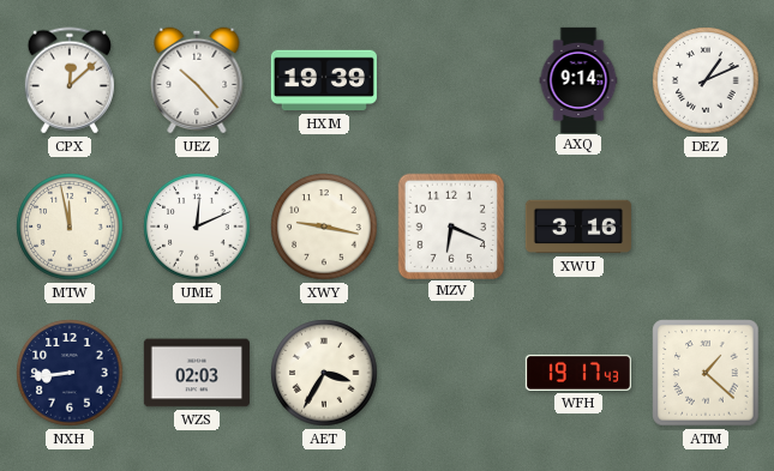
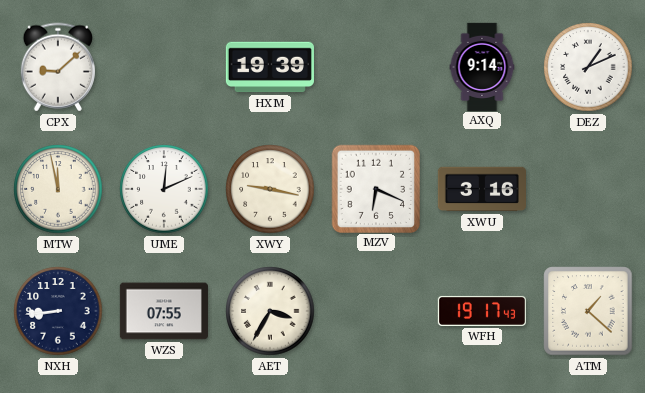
CPX: 12:08 -> 9:08 (58, 67)
UEZ: 10:23 -> none (197, 80)
WZS: 02:03 -> 07:55 (164, 311)
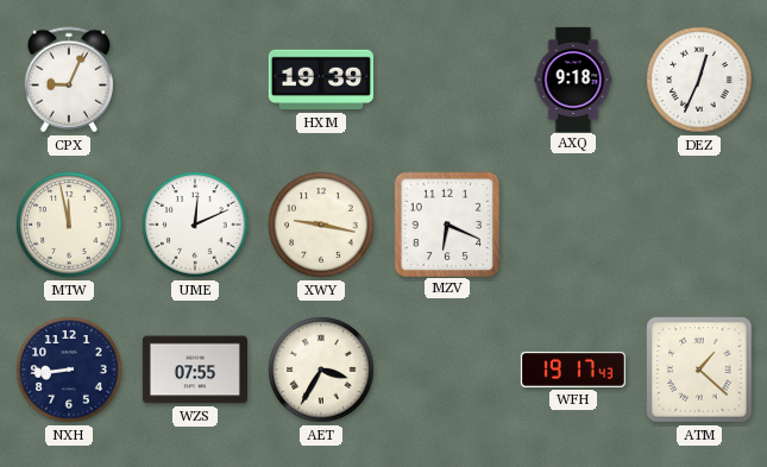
CPX: 9:08 -> 9:04 (69, 80)
AXQ: 9:14 -> 9:18 (573, 78)
DEZ: 1:11 -> 12:34 (699, 80)
XWU: 3:16 -> none (481, 189)
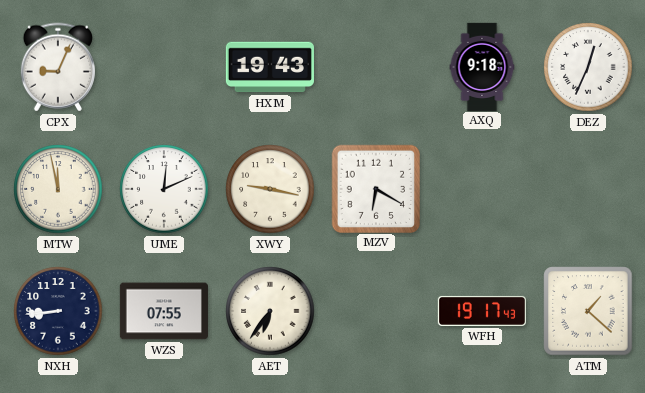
HXM: 19:39 -> 19:43 (270, 67)
MZV: 6:19 -> 6:20 (375, 188)
AET: 3:35 -> 6:36 (270, 311)
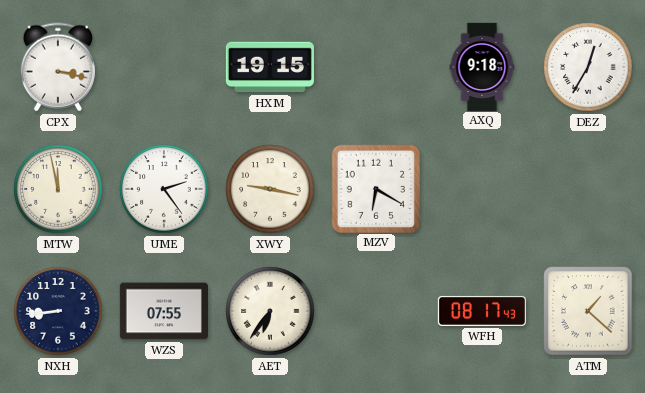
CPX: 9:04 -> 3:17 (58, 67)
HXM: 19:43 -> 19:15 (270, 67)
DEZ: 12:34 -> 12:35 (588, 67)
UME: 12:11 -> 2:24 (164, 189)
WFH: 19:17 -> 08:17 (481, 311)
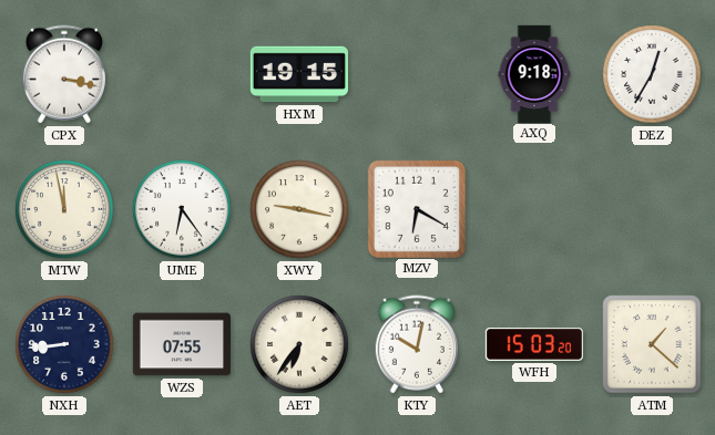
UME: 2:24 -> 6:24 (182, 209)
KTY: none -> 10:02 (417, 344)
WFH: 08:17 -> 15:03 (533, 344)
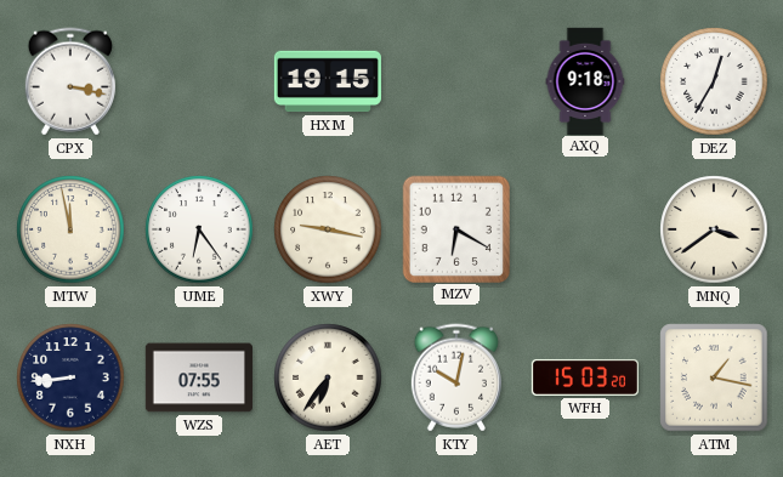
MNQ: none -> 3:39 (714, 229)
ATM: 1:22 -> 1:17 (714, 377)
